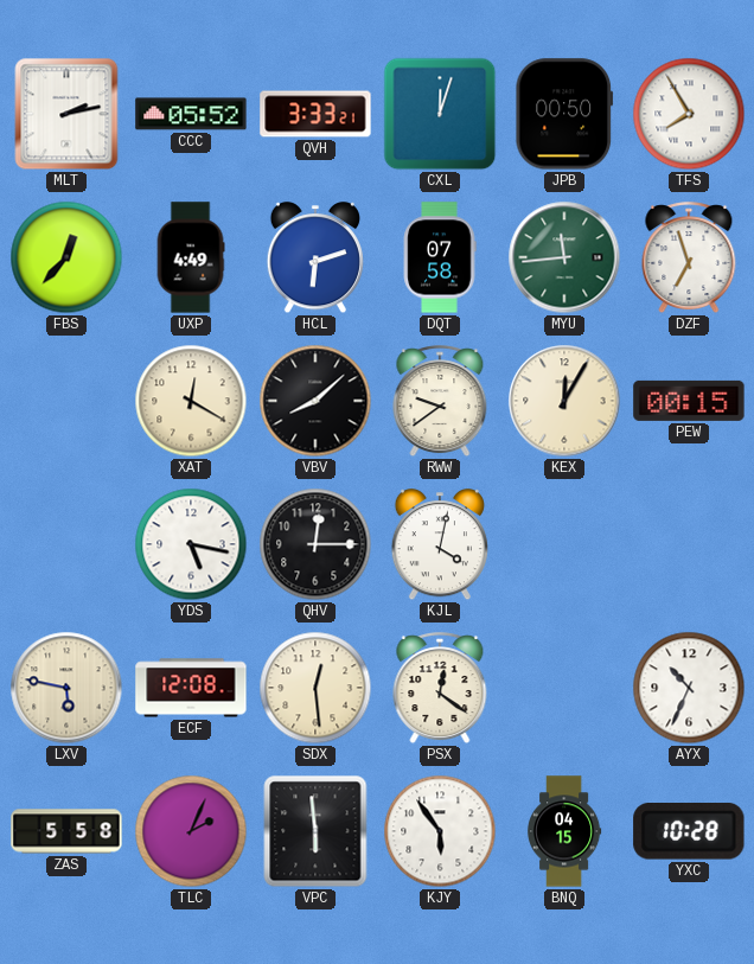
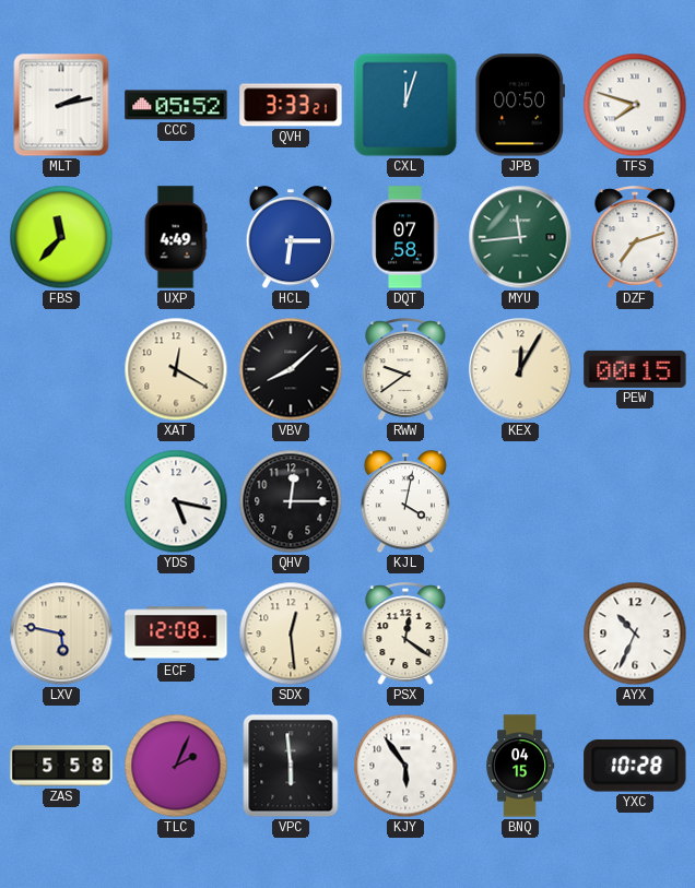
TFS: 7:55 -> 7:48 (635, 105)
FBS: 12:37 -> 11:37 (61, 237)
HCL: 6:12 -> 6:15 (291, 238)
DZF: 6:57 -> 7:12 (635, 238)
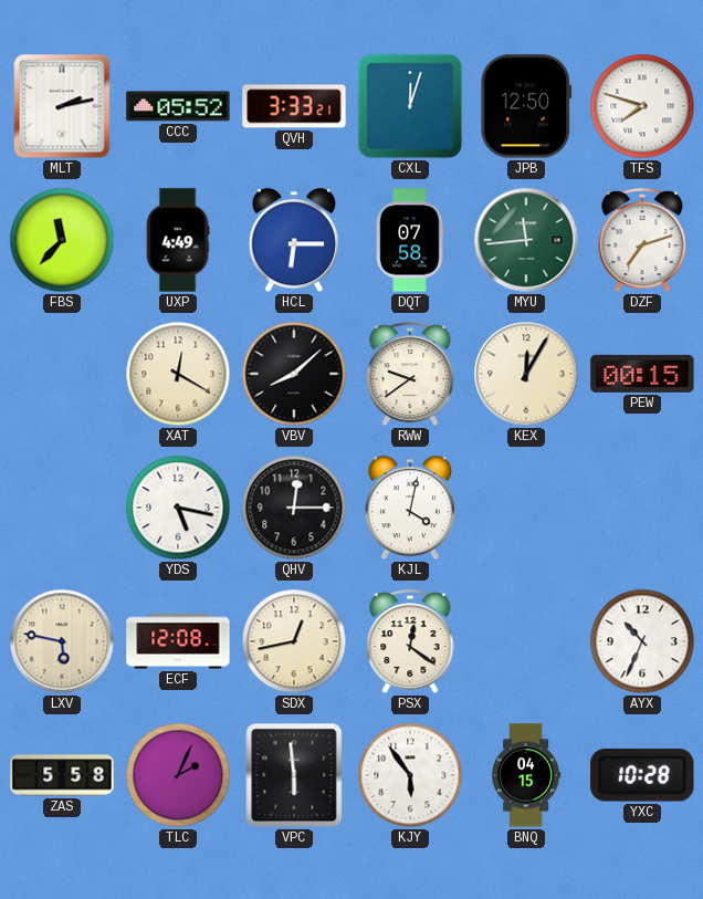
JPB: 00:50 -> 12:50 (526, 106)
SDX: 12:29 -> 12:43 (294, 641)
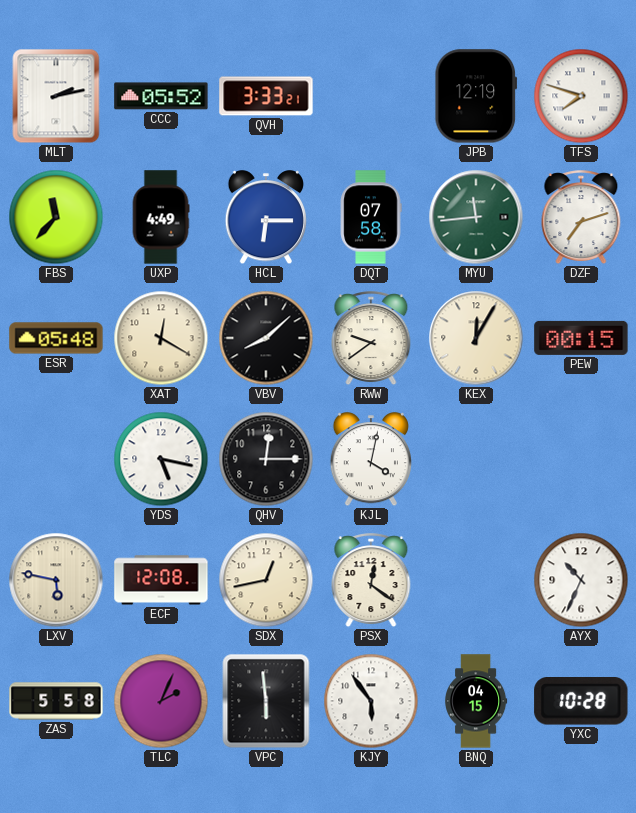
CXL: 12:03 -> none (410, 106)
JPB: 12:50 -> 12:19 (476, 96)
ESR: none -> 05:48 (56, 338)
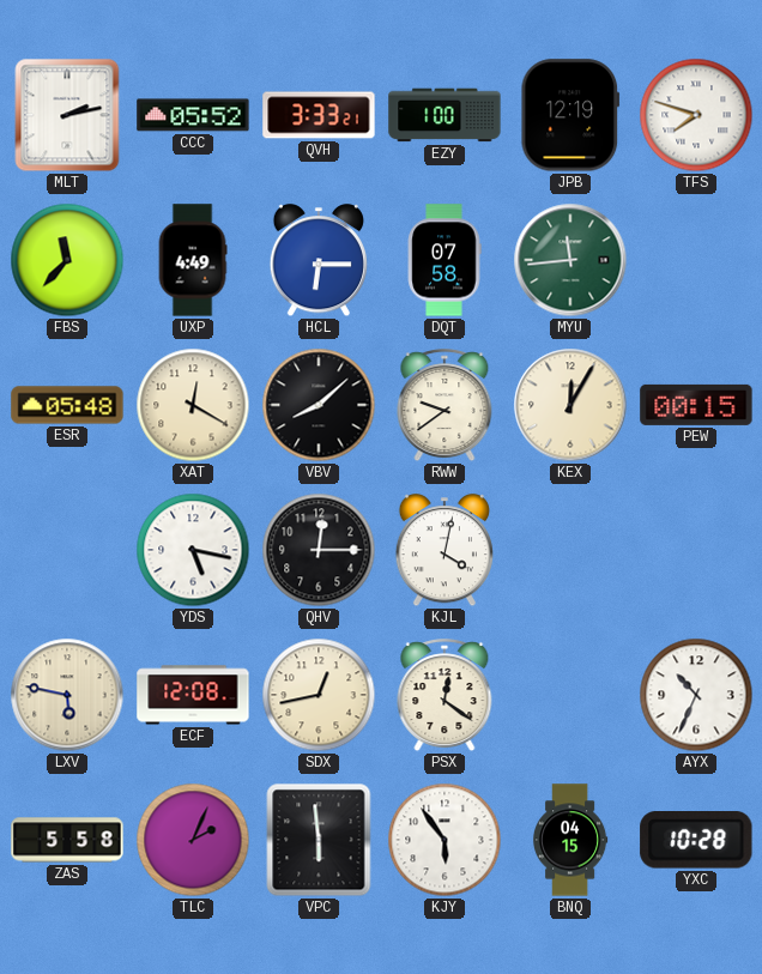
EZY: none -> 1:00 (444, 115)
DZF: 7:12 -> none (581, 218)
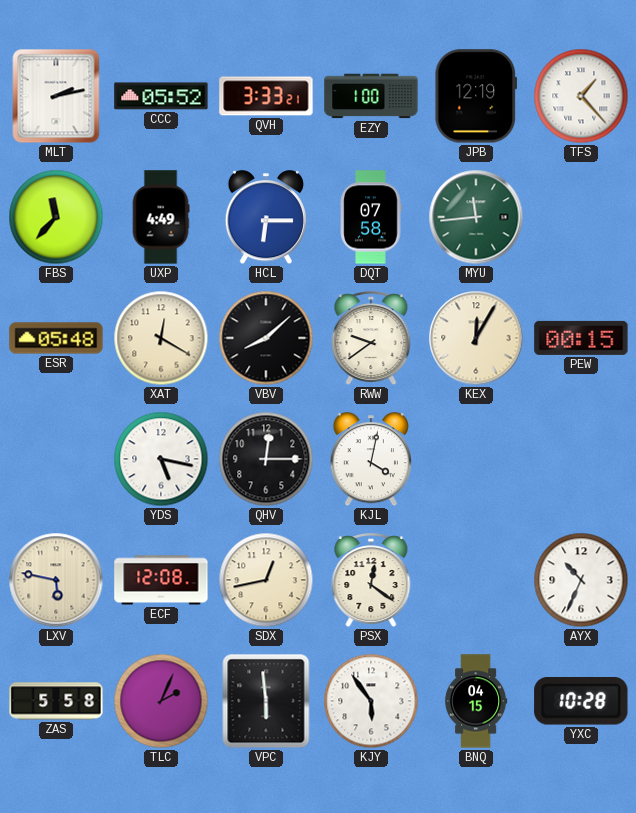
TFS: 7:48 -> 1:23 (581, 96)
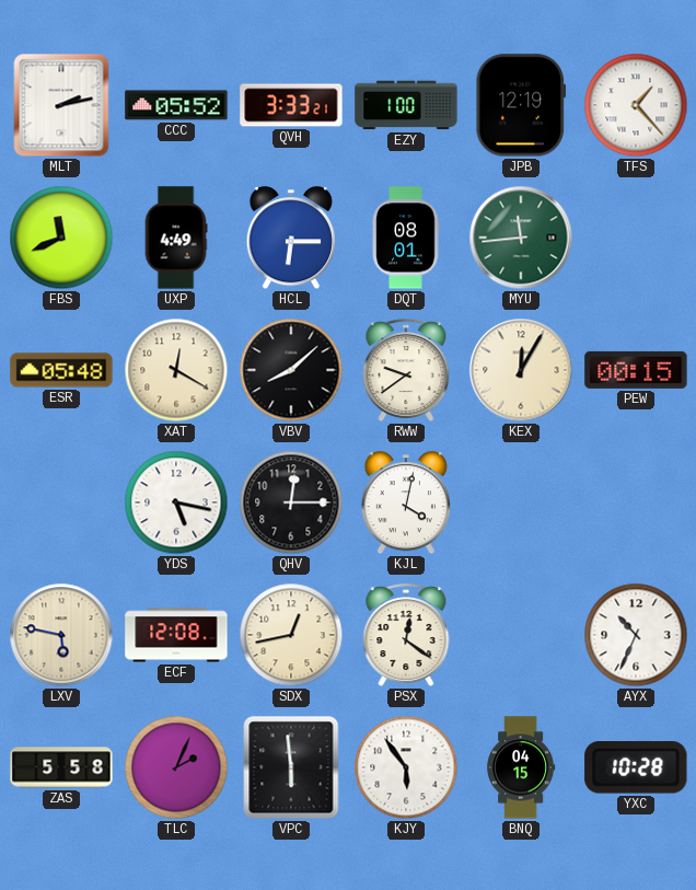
FBS: 11:37 -> 11:41 (61, 238)
DQT: 07:58 -> 08:01 (406, 238)
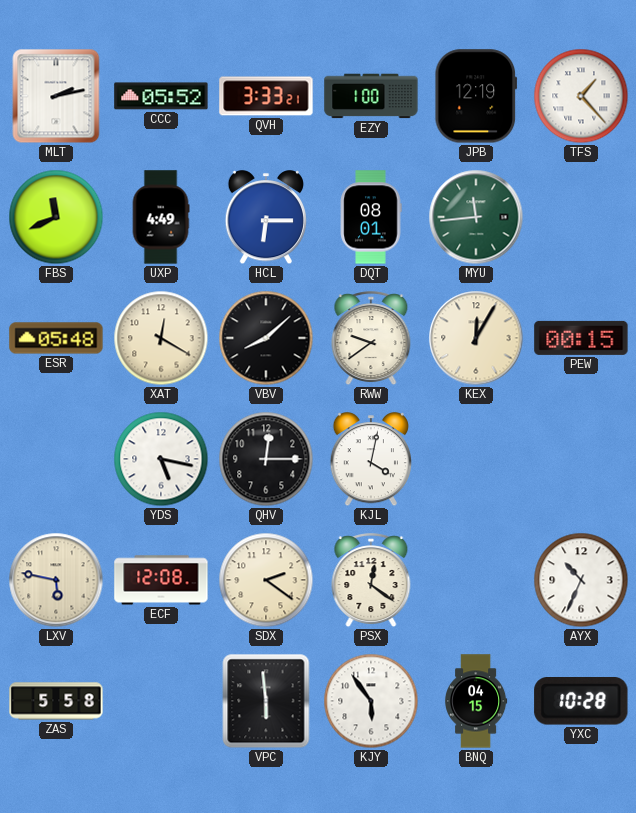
SDX: 12:43 -> 2:21 (266, 580)
TLC: 2:04 -> none (176, 767)
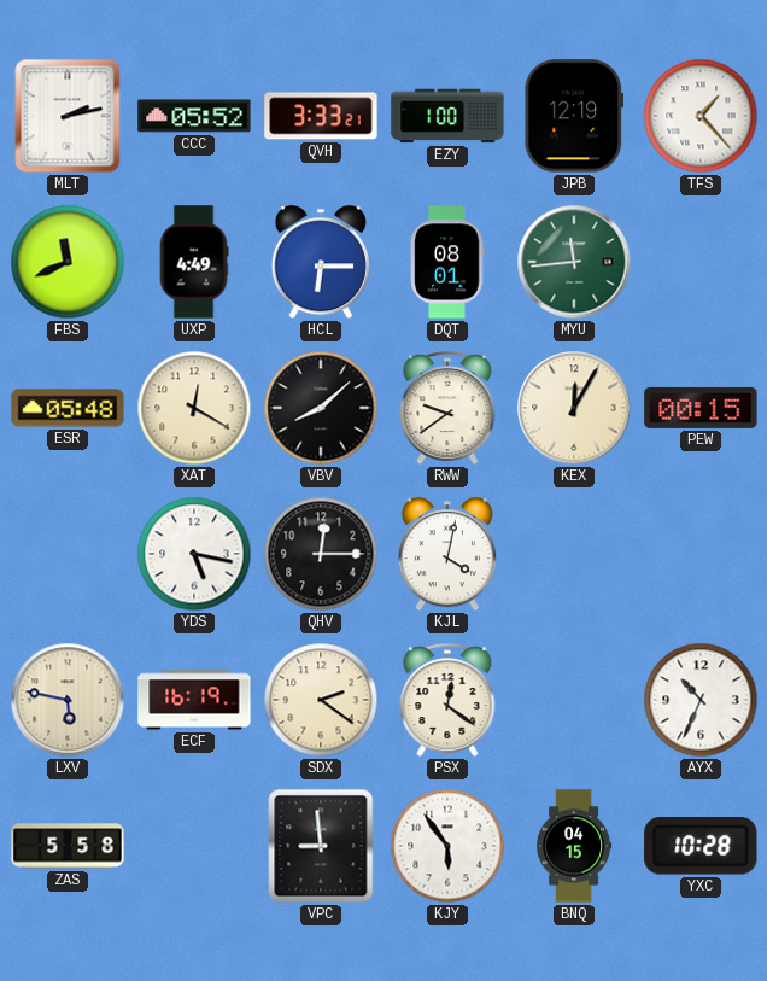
ECF: 12:08 -> 16:19 (194, 700)
VPC: 5:59 -> 8:59 (321, 846)
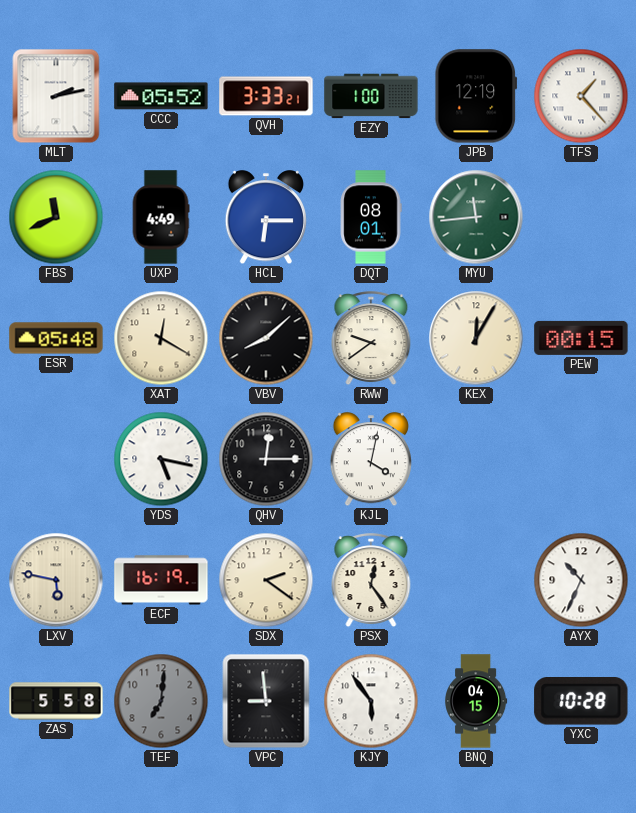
PSX: 12:21 -> 12:24 (371, 581)
TEF: none -> 7:01 (161, 701)
